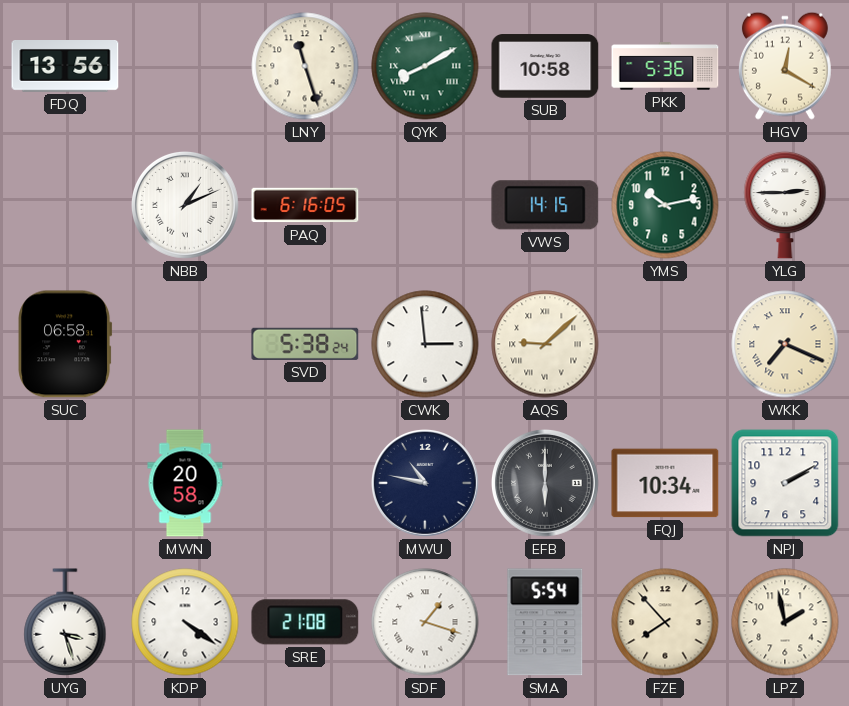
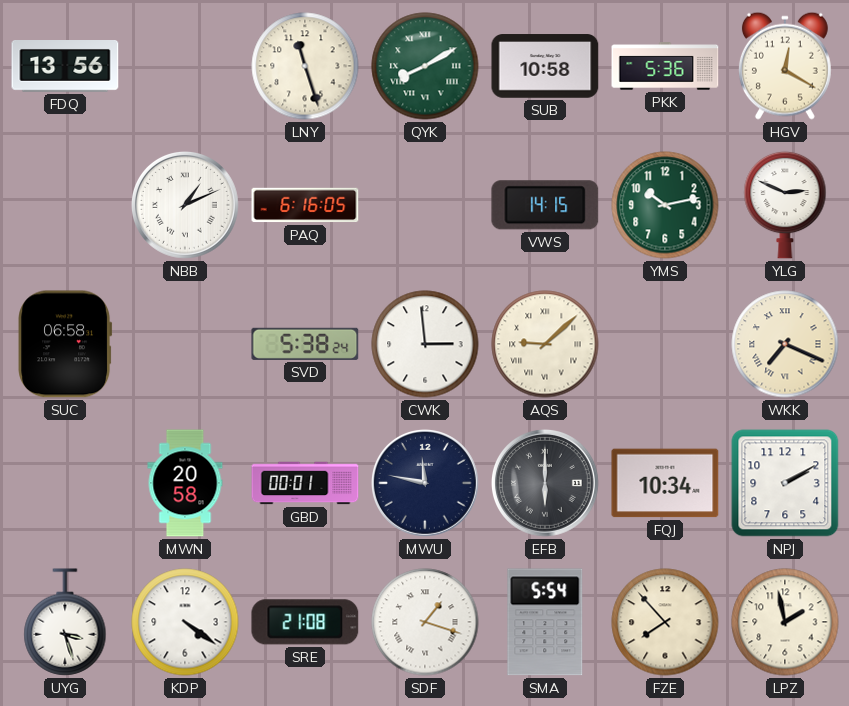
YLG: 2:45 -> 2:49 (785, 205)
GBD: none -> 00:01 (305, 483)
MWU: 10:47 -> 11:47 (425, 483)
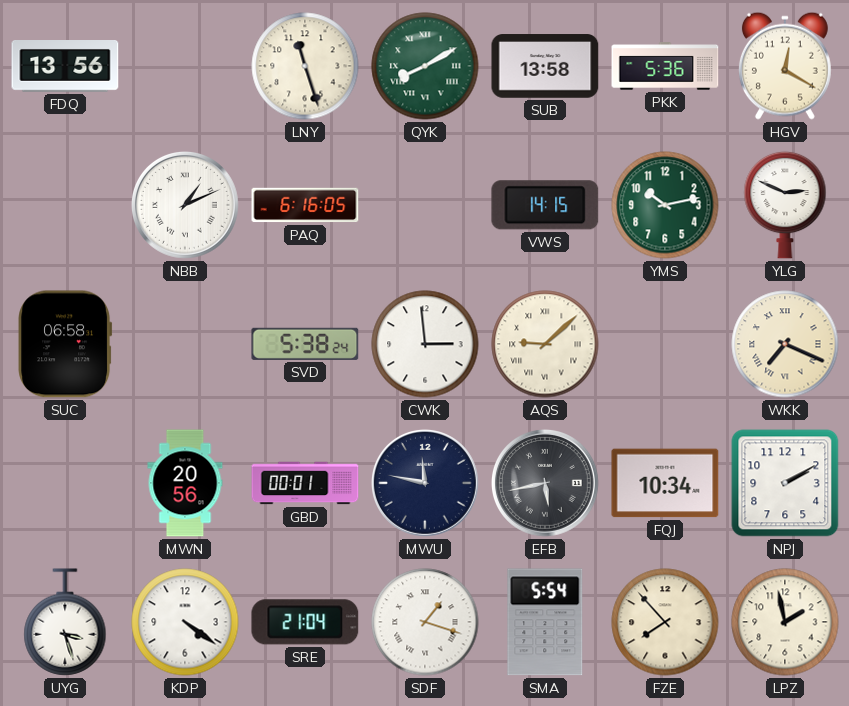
SUB: 10:58 -> 13:58 (545, 66)
MWN: 20:58 -> 20:56 (185, 483)
EFB: 6:00 -> 5:43 (545, 483)
SRE: 21:08 -> 21:04 (305, 622)
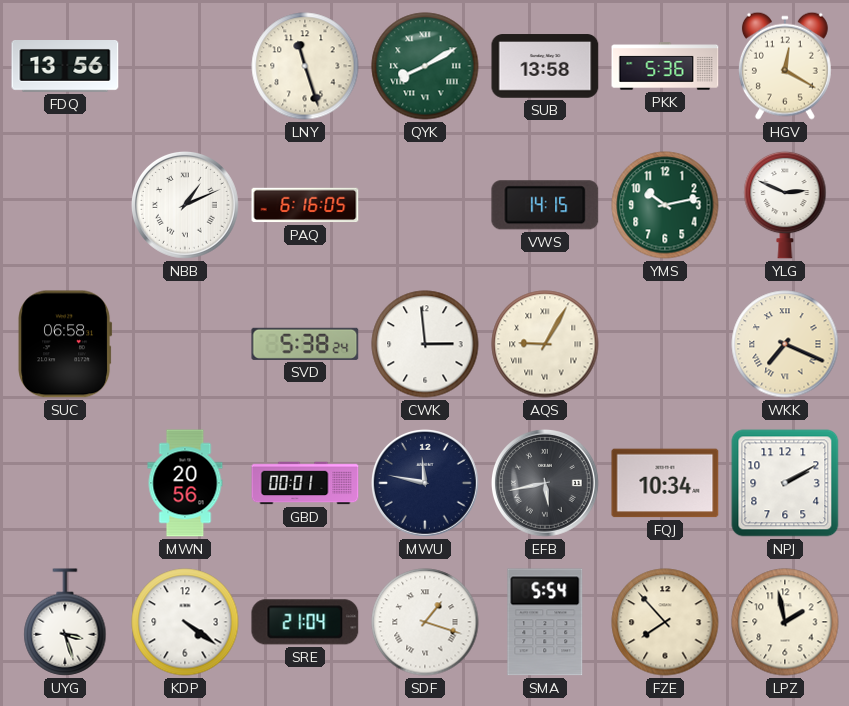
AQS: 9:08 -> 9:05 (545, 344)
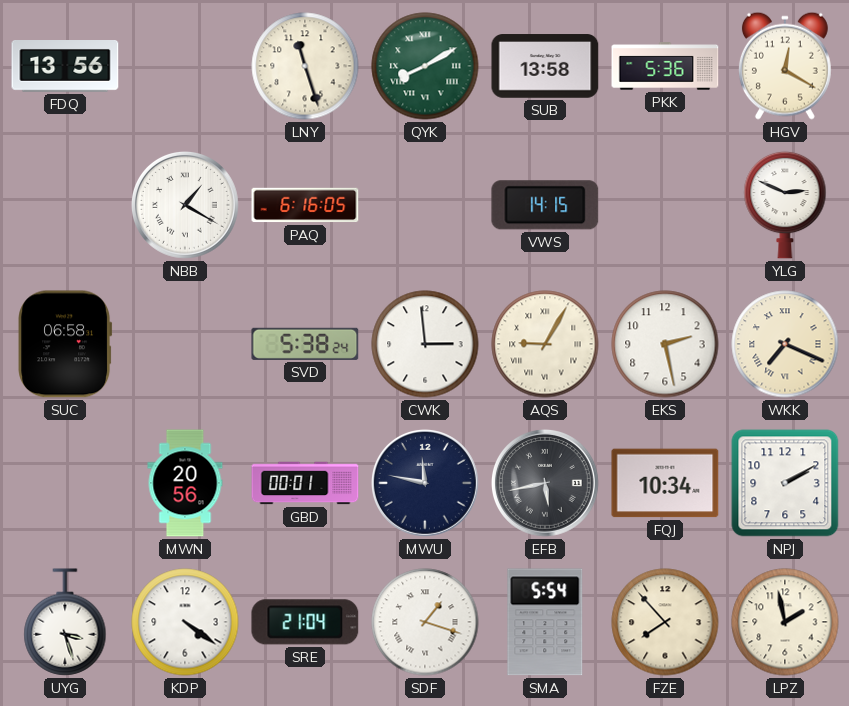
NBB: 1:11 -> 1:20 (185, 205)
YMS: 10:13 -> none (665, 205)
EKS: none -> 2:28 (665, 344)
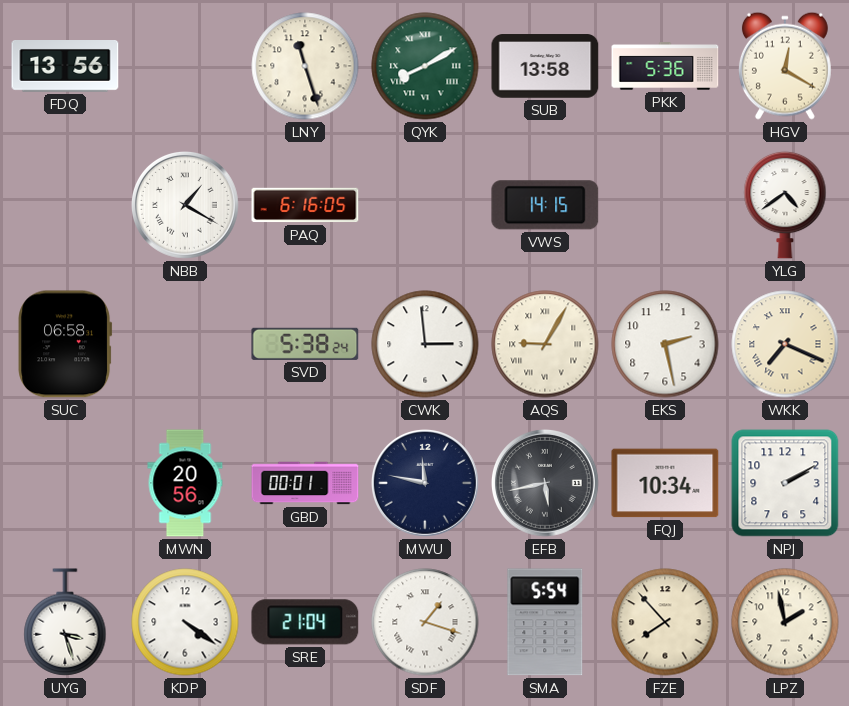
YLG: 2:49 -> 4:39 (785, 205)
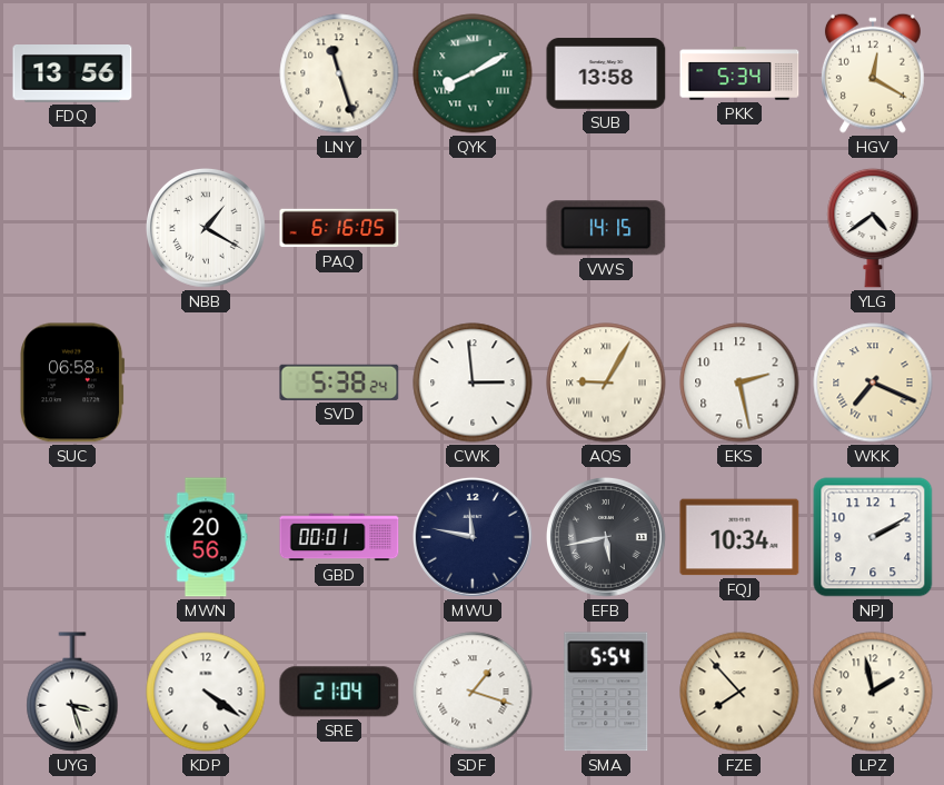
PKK: 5:36 -> 5:34 (739, 73)
